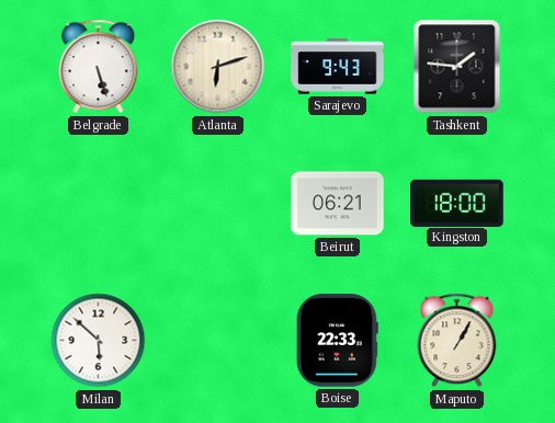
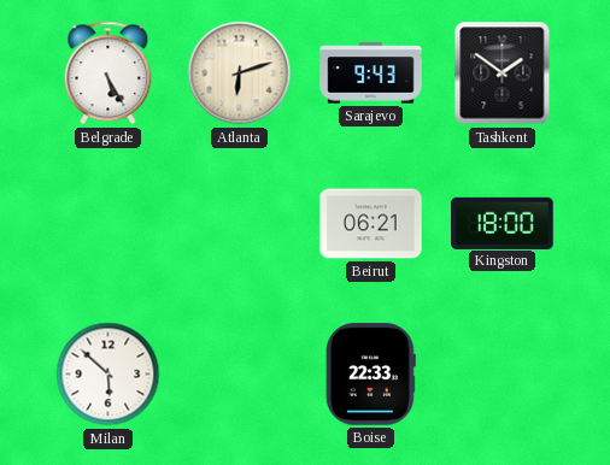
Belgrade: 5:27 -> 5:25 (108, 73)
Tashkent: 1:46 -> 1:51 (503, 73)
Maputo: 1:05 -> none (457, 341)
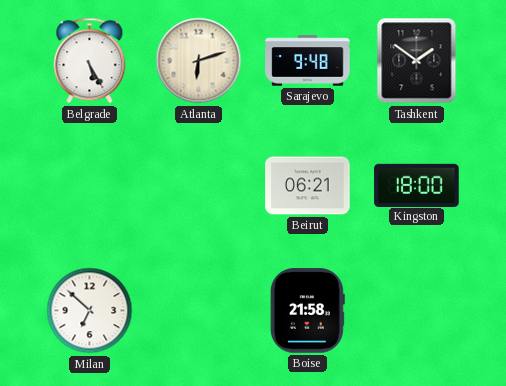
Sarajevo: 9:43 -> 9:48 (308, 61)
Milan: 5:52 -> 6:52 (90, 311)
Boise: 22:33 -> 21:58 (307, 311)
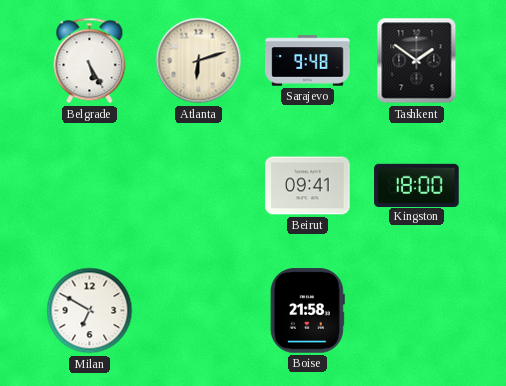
Beirut: 06:21 -> 09:41 (308, 186)
Milan: 6:52 -> 6:50 (90, 311)
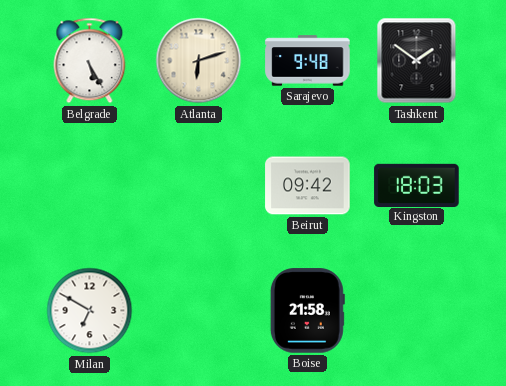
Beirut: 09:41 -> 09:42 (308, 186)
Kingston: 18:00 -> 18:03 (417, 185)
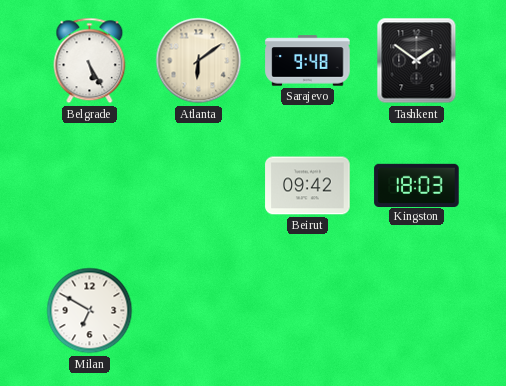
Atlanta: 6:12 -> 6:09 (199, 61)
Boise: 21:58 -> none (307, 311)
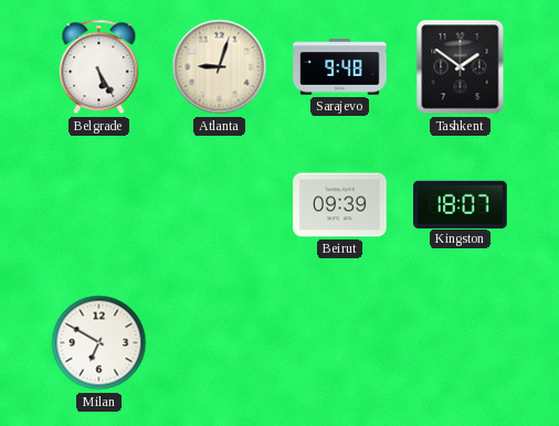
Atlanta: 6:09 -> 9:03 (220, 67)
Beirut: 09:42 -> 09:39 (340, 205)
Kingston: 18:03 -> 18:07 (461, 204)
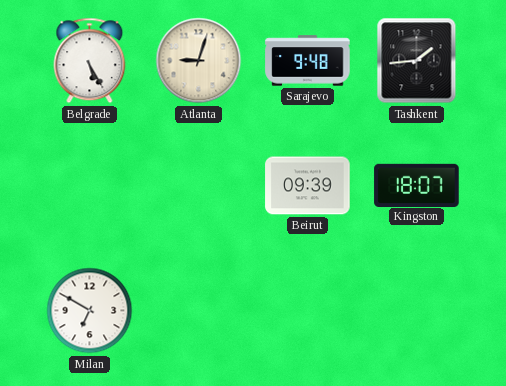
Tashkent: 1:51 -> 1:44 (417, 61)
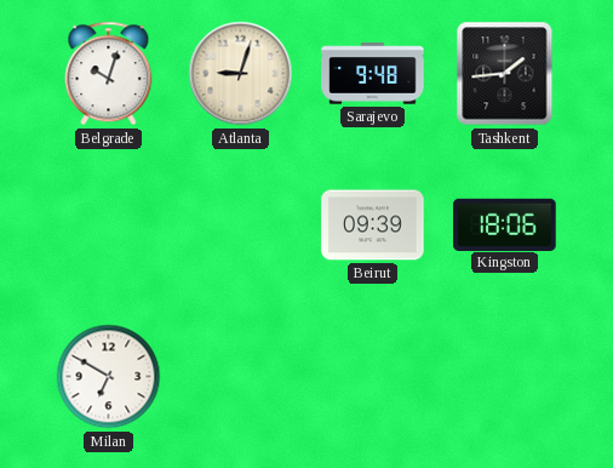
Belgrade: 5:25 -> 10:03 (109, 74)
Kingston: 18:07 -> 18:06 (505, 224)
